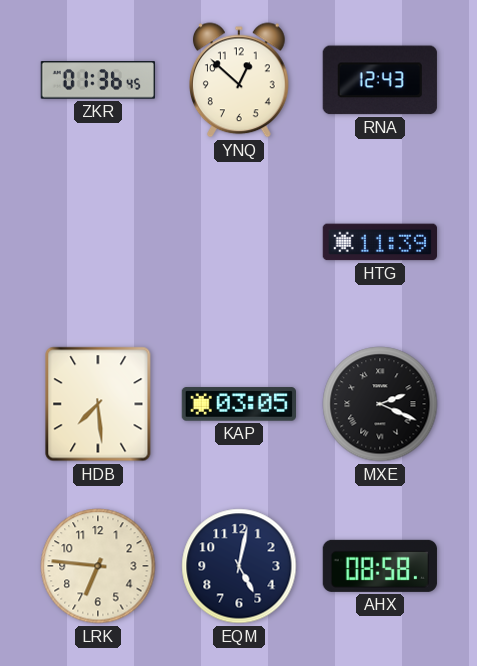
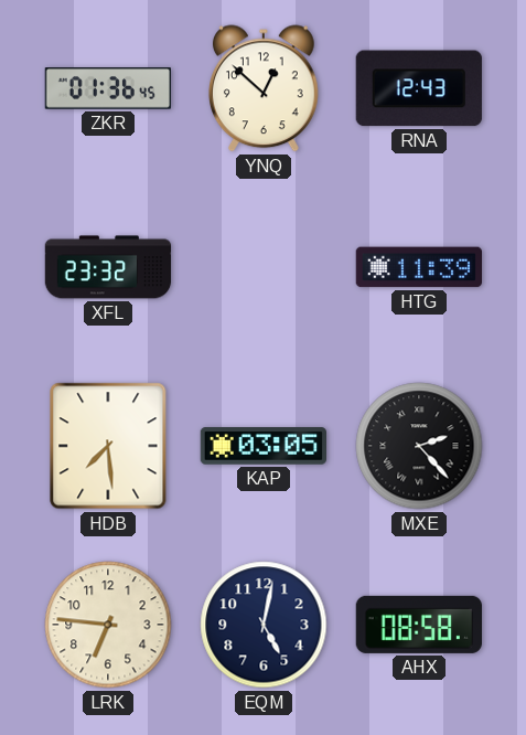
XFL: none -> 23:32 (108, 267)
MXE: 2:19 -> 2:23 (419, 446)
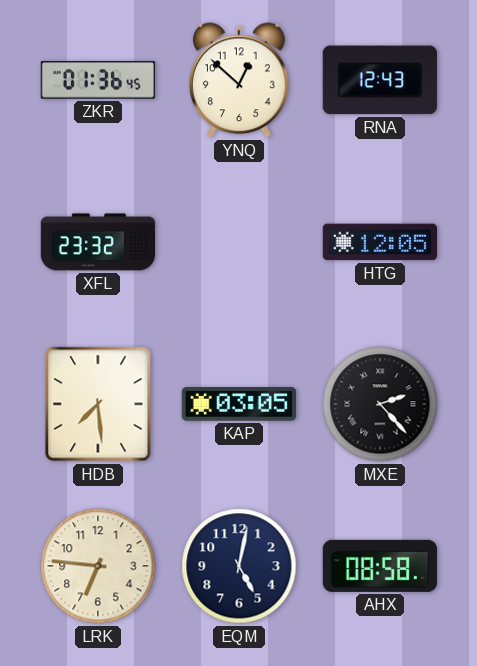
HTG: 11:39 -> 12:05 (379, 242)
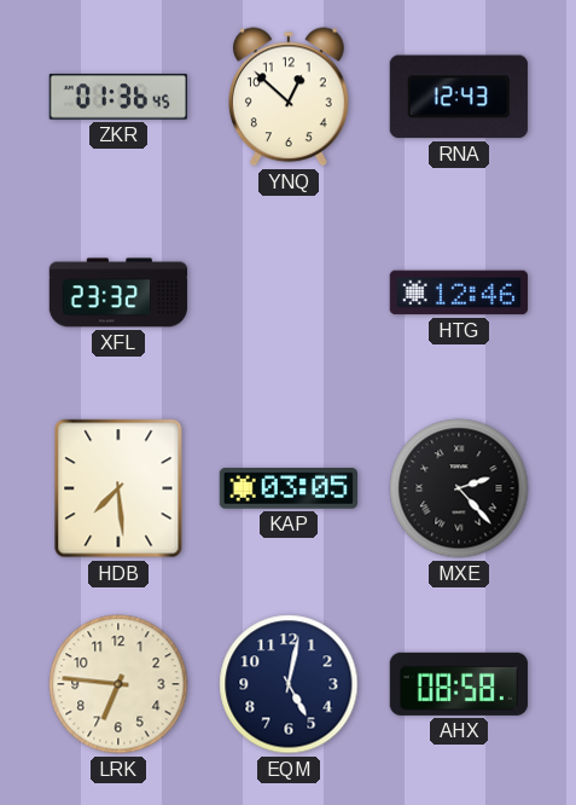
HTG: 12:05 -> 12:46 (458, 293)
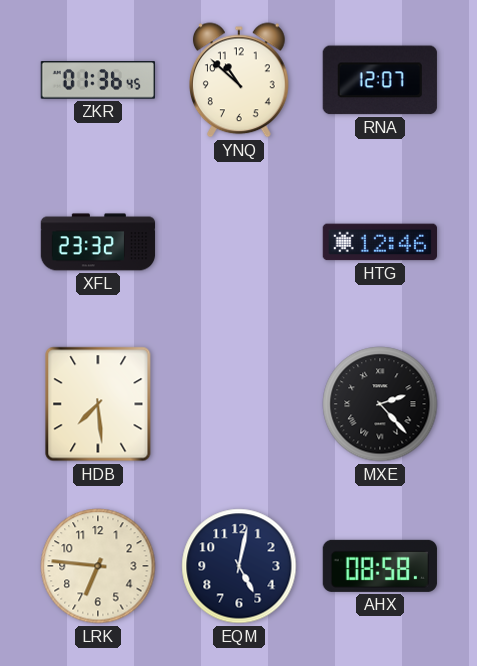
YNQ: 12:52 -> 10:52 (240, 80)
RNA: 12:43 -> 12:07 (380, 80)
KAP: 03:05 -> none (287, 488)
